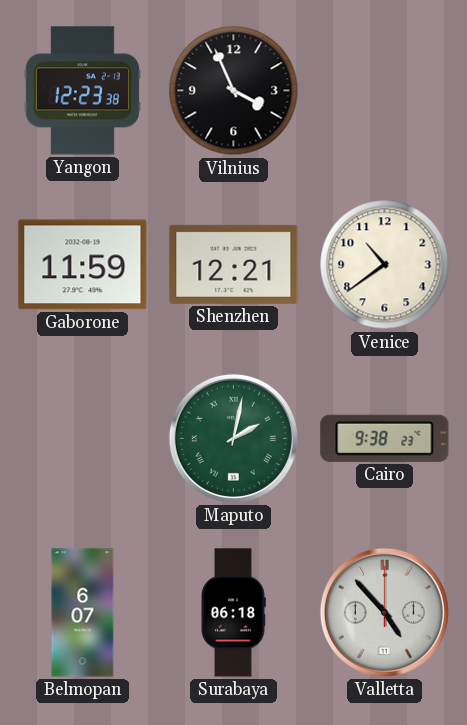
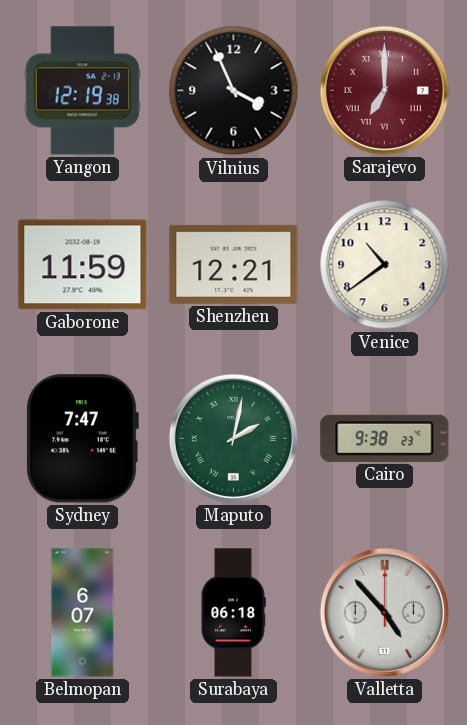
Yangon: 12:23 -> 12:19 (82, 91)
Sarajevo: none -> 7:00 (384, 90)
Sydney: none -> 7:47 (82, 439)
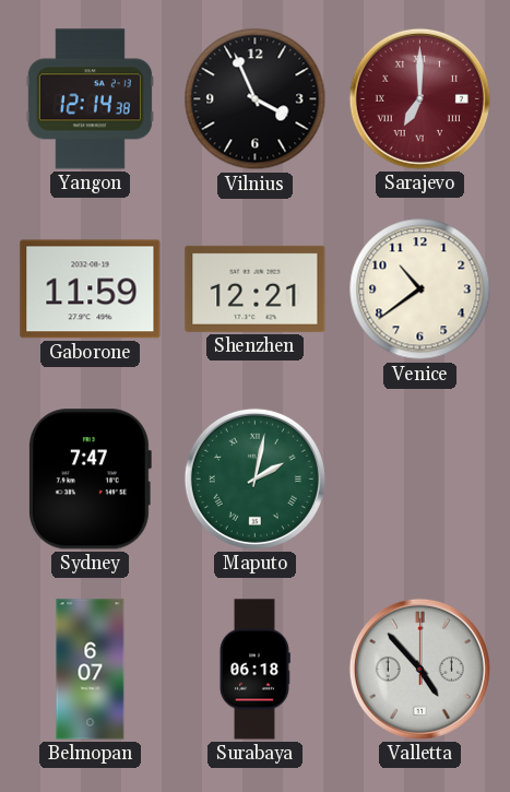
Yangon: 12:19 -> 12:14 (90, 99)
Cairo: 9:38 -> none (385, 438)
